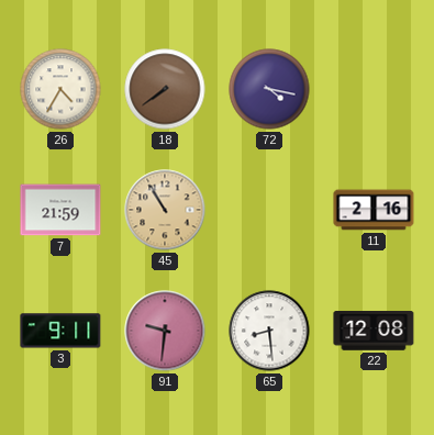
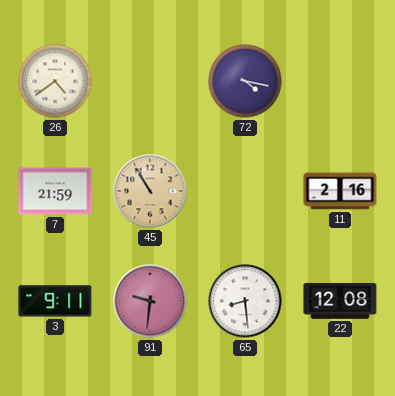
26: 4:35 -> 4:39 (55, 81)
18: 7:39 -> none (165, 89)
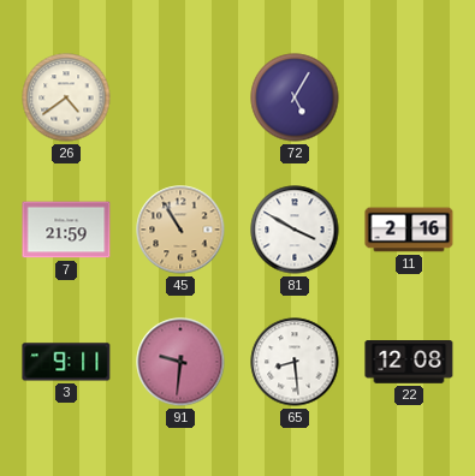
72: 4:17 -> 5:05 (295, 97)
81: none -> 3:50 (295, 230)
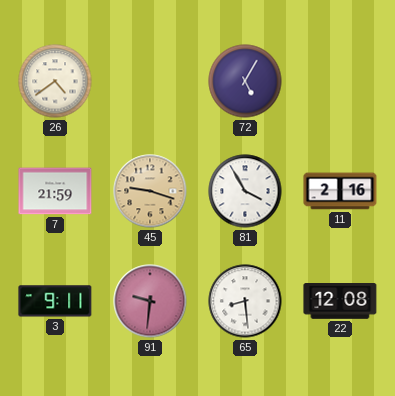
45: 10:55 -> 9:18 (150, 191)
81: 3:50 -> 3:55 (245, 191)
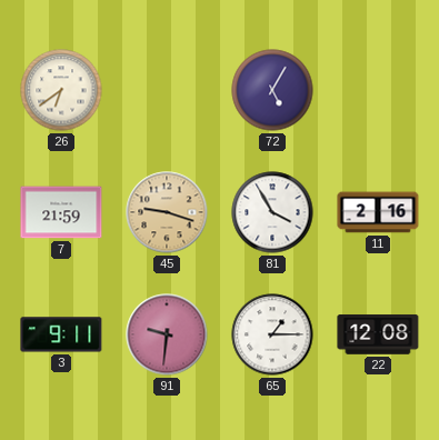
26: 4:39 -> 6:39 (61, 90)
65: 8:29 -> 1:15 (272, 334)
